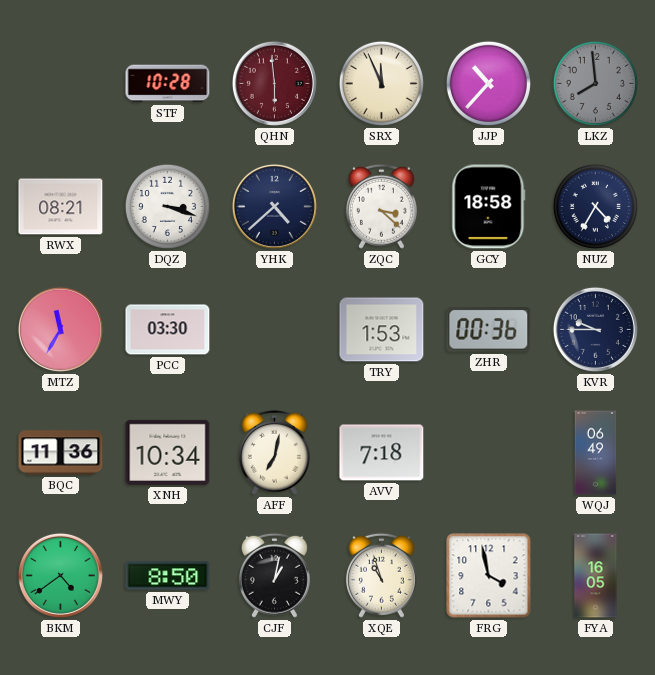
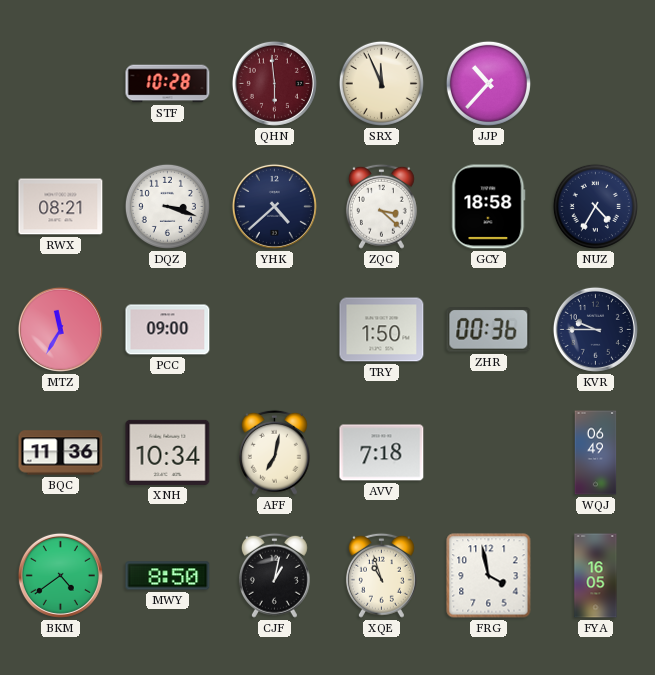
LKZ: 7:59 -> none (595, 83)
PCC: 03:30 -> 09:00 (168, 330)
TRY: 1:53 -> 1:50 (382, 330)
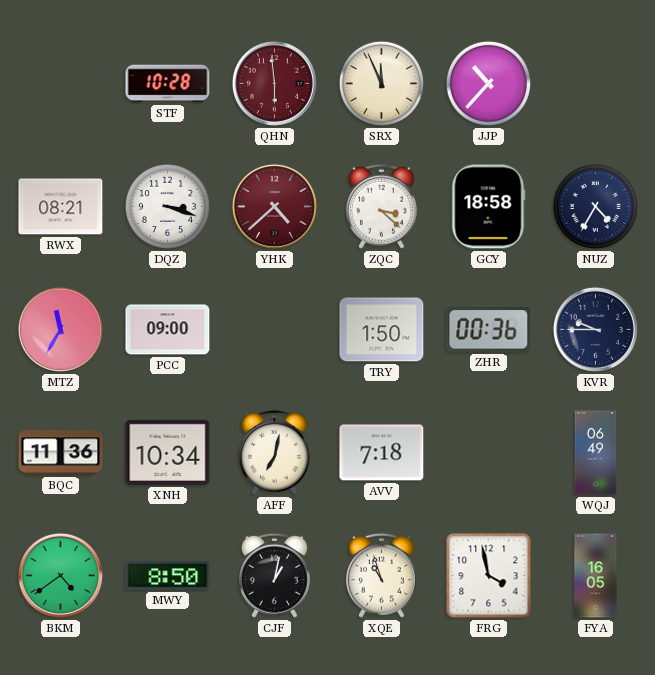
YHK dial: navy -> burgundy (274, 206)
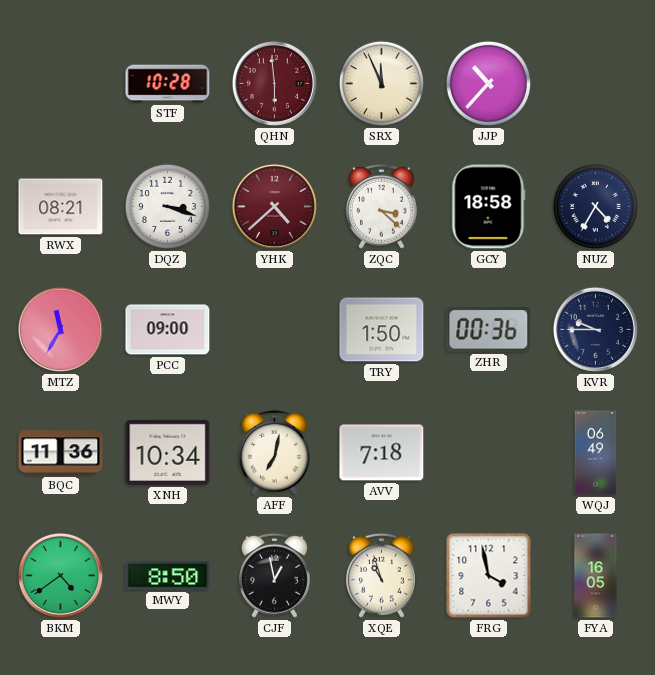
CJF: 1:02 -> 12:58 (274, 575)
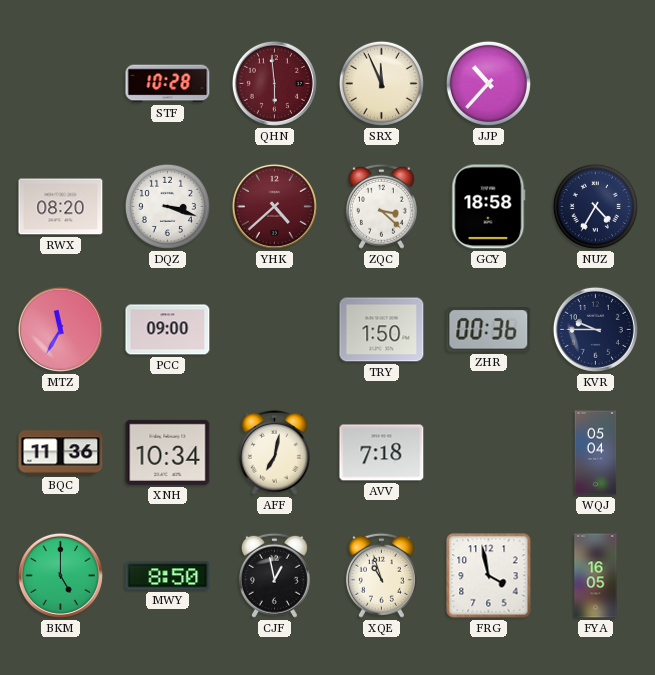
RWX: 08:21 -> 08:20 (61, 207)
WQJ: 06:49 -> 05:04 (596, 453)
BKM: 4:39 -> 5:00 (60, 575)
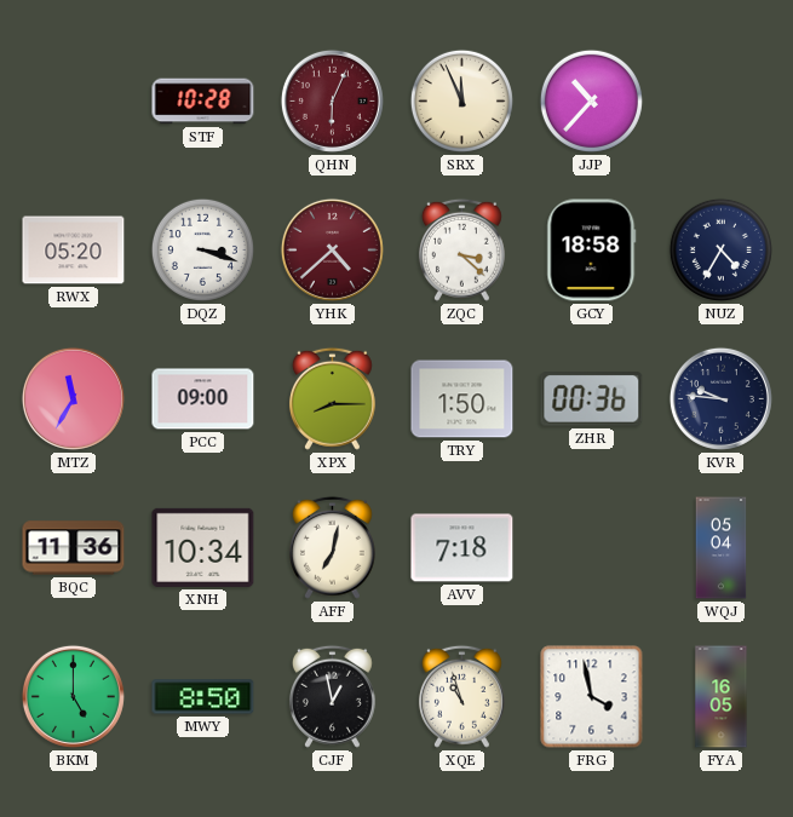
QHN: 5:59 -> 6:04 (332, 100)
RWX: 08:20 -> 05:20 (74, 251)
XPX: none -> 8:15 (332, 398)
KVR: 9:45 -> 9:46 (720, 398)
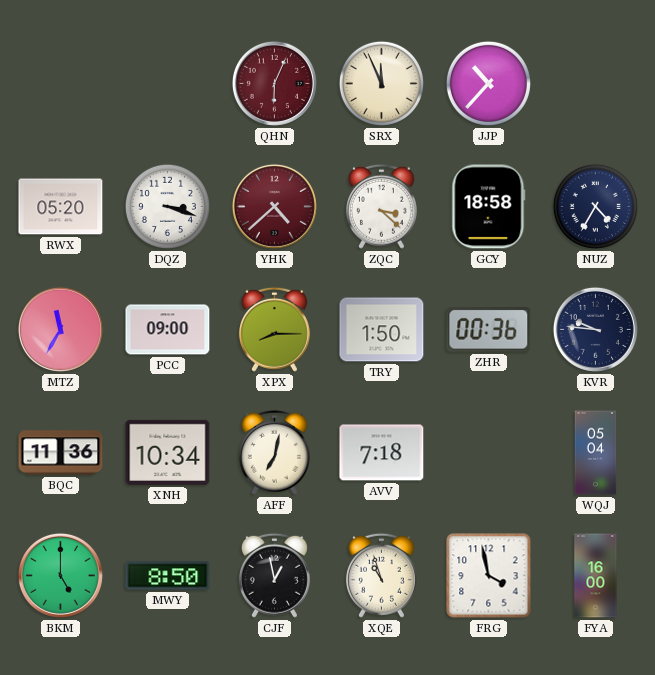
STF: 10:28 -> none (203, 102)
FYA: 16:05 -> 16:00 (596, 576)
